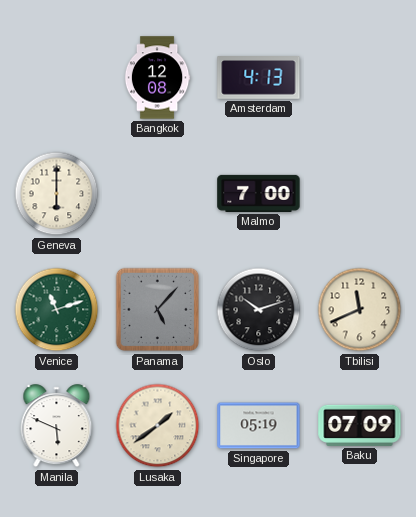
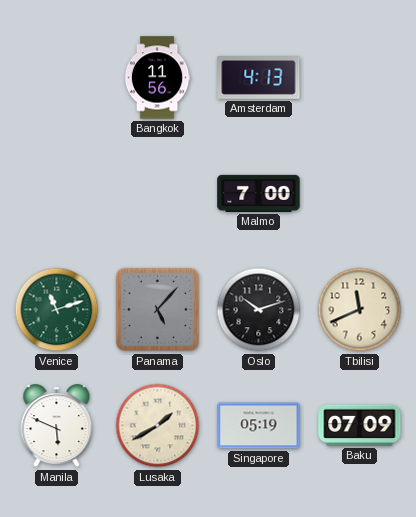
Bangkok: 12:08 -> 11:56 (157, 78)
Geneva: 6:00 -> none (57, 194)
Lusaka: 1:39 -> 1:40 (158, 426)
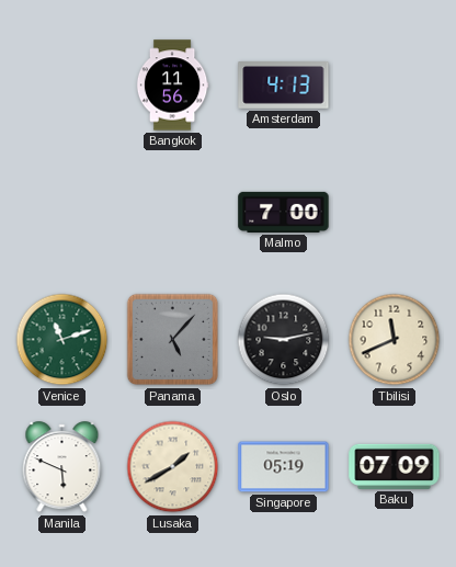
Oslo: 10:12 -> 9:13 (284, 340)
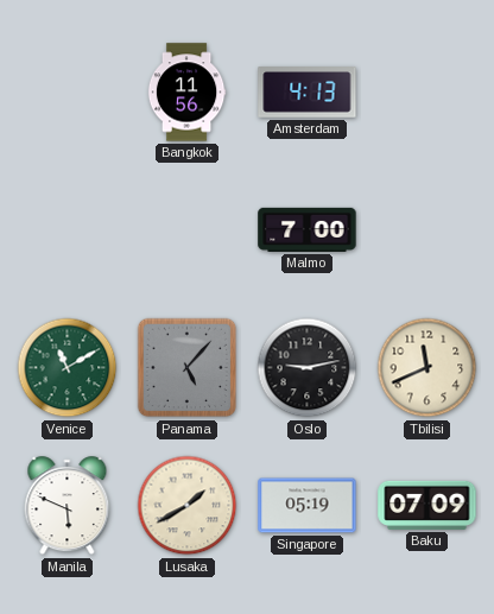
Venice: 11:12 -> 11:10 (68, 368)
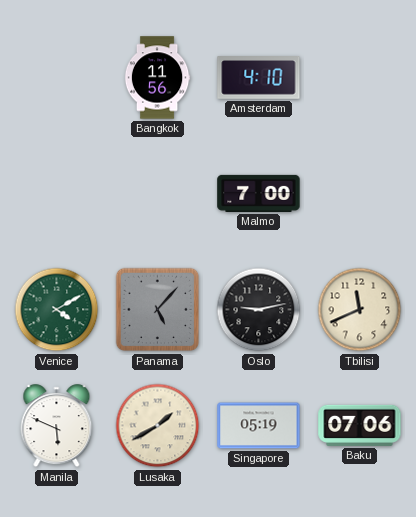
Amsterdam: 4:13 -> 4:10 (259, 78)
Venice: 11:10 -> 4:10 (57, 310)
Baku: 07:09 -> 07:06 (360, 425)
